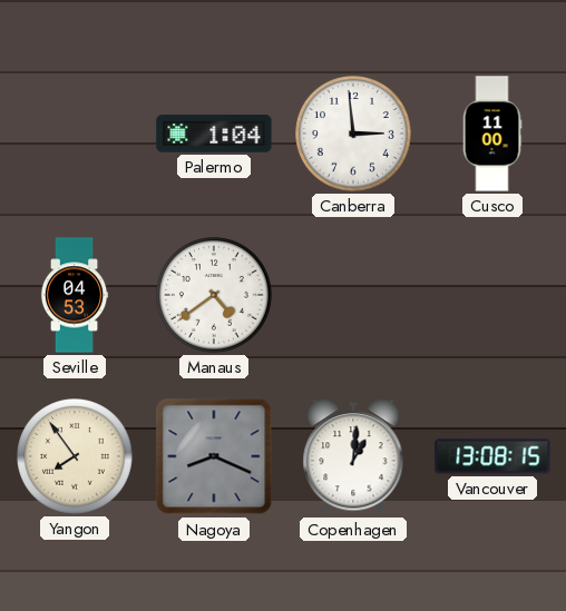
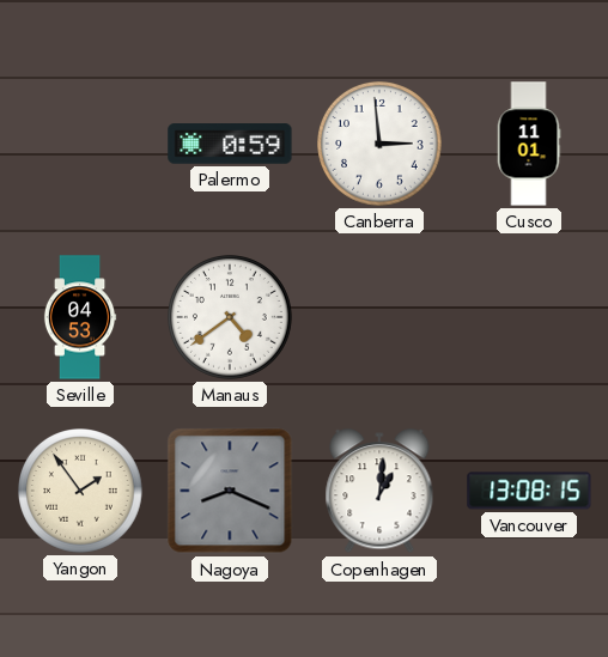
Palermo: 1:04 -> 0:59 (230, 144)
Cusco: 11:00 -> 11:01 (529, 144)
Yangon: 7:54 -> 1:54 (81, 492)
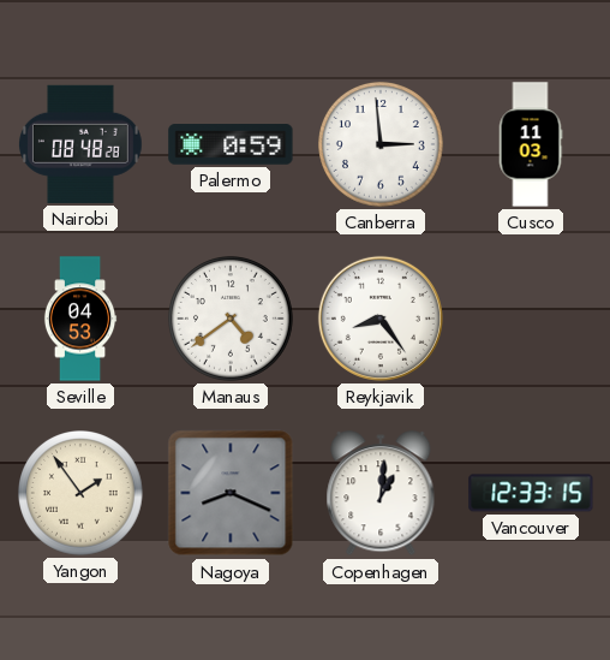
Nairobi: none -> 08:48 (80, 144)
Cusco: 11:01 -> 11:03 (531, 144)
Reykjavik: none -> 8:24 (381, 319)
Vancouver: 13:08 -> 12:33 (531, 493)
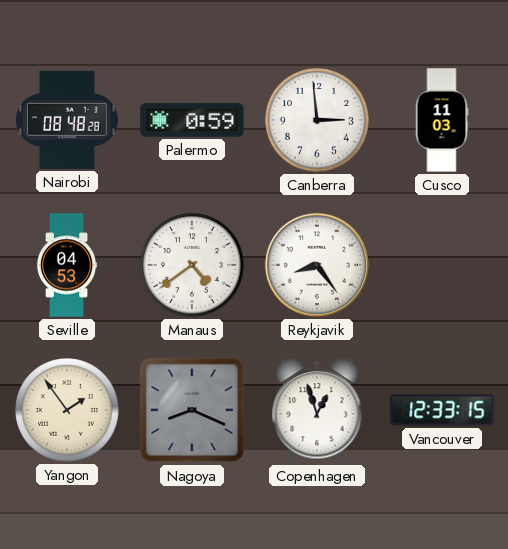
Copenhagen: 1:01 -> 12:57 (317, 411)
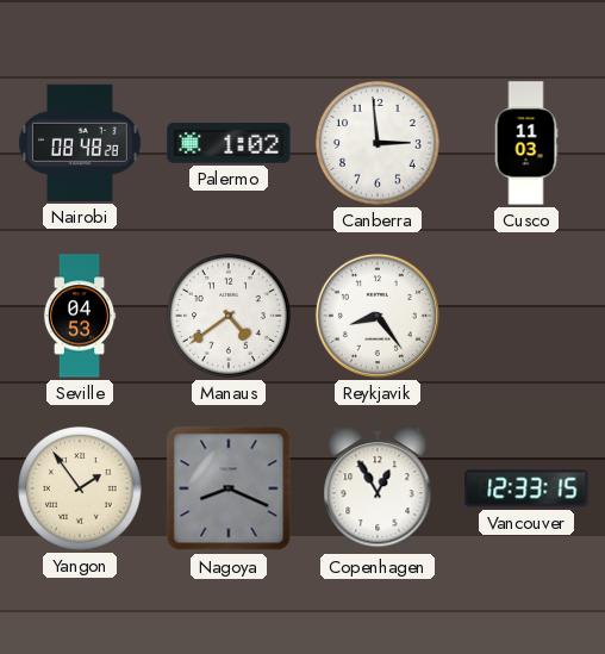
Palermo: 0:59 -> 1:02 (229, 143)
Copenhagen: 12:57 -> 12:55 (378, 490)
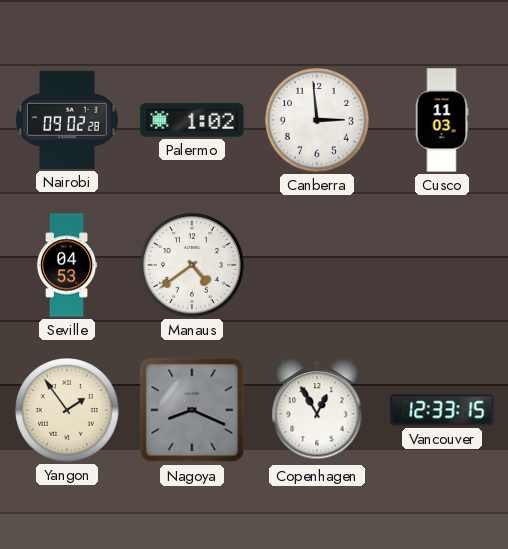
Nairobi: 08:48 -> 09:02 (67, 120)
Reykjavik: 8:24 -> none (378, 316)
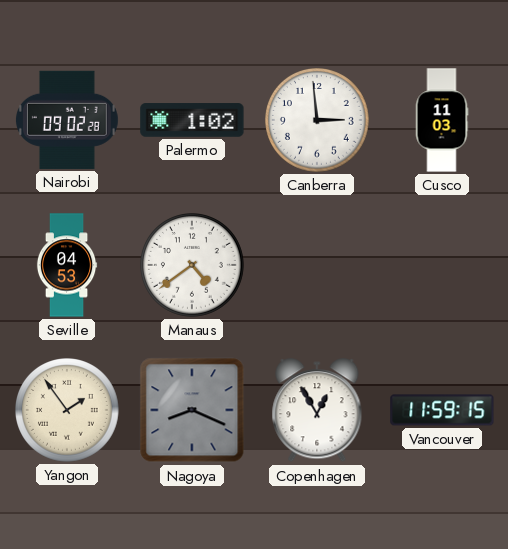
Vancouver: 12:33 -> 11:59 (442, 410)
